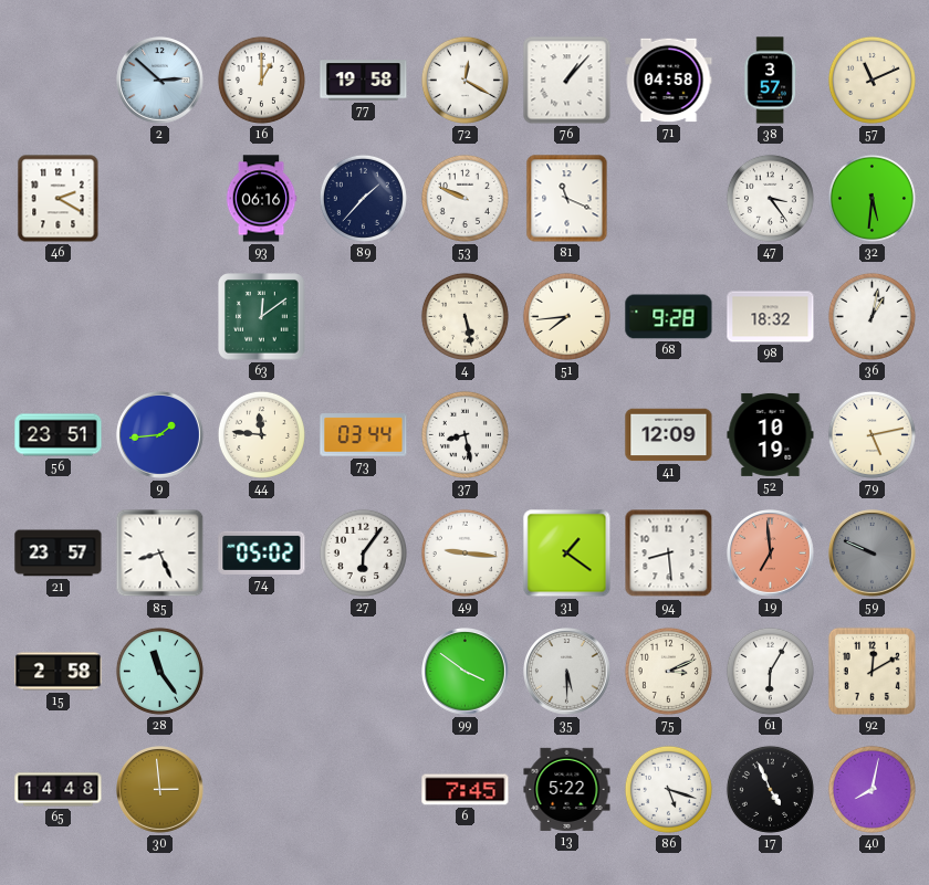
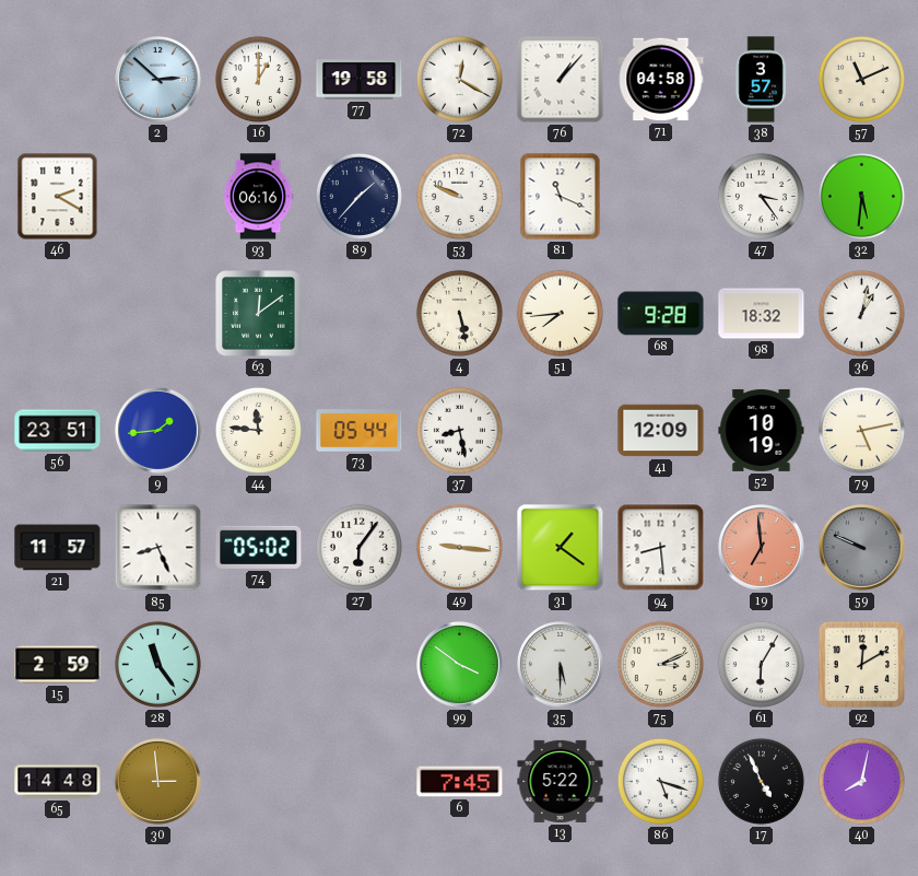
73: 03:44 -> 05:44 (360, 431)
21: 23:57 -> 11:57 (58, 548)
15: 2:58 -> 2:59 (58, 665)
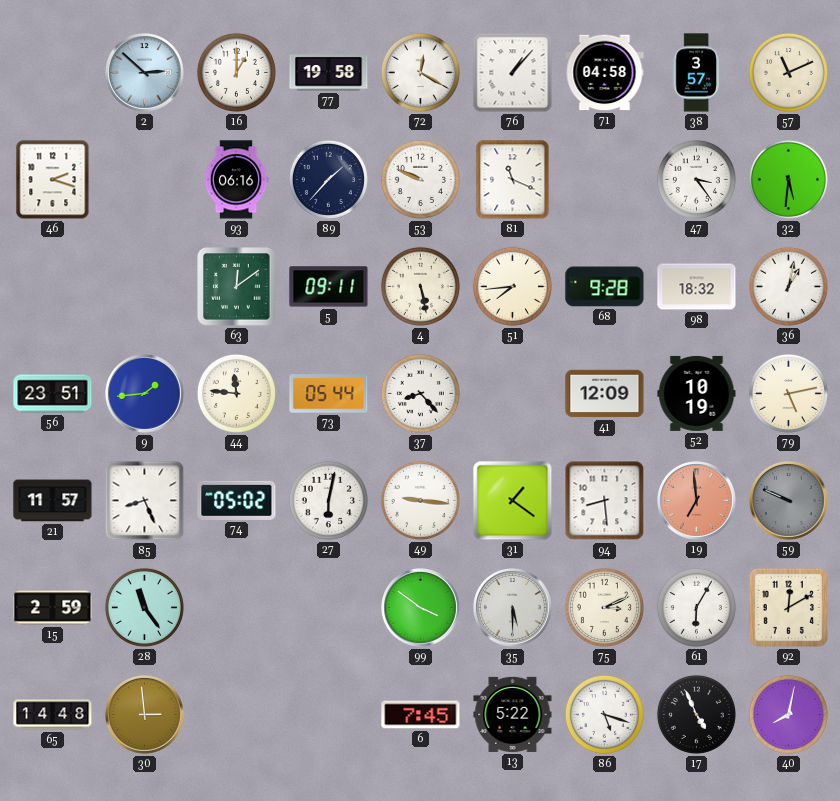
46: 2:20 -> 2:18 (53, 180)
5: none -> 09:11 (329, 287)
37: 8:28 -> 8:23 (420, 393)
27: 6:06 -> 6:02 (328, 500)
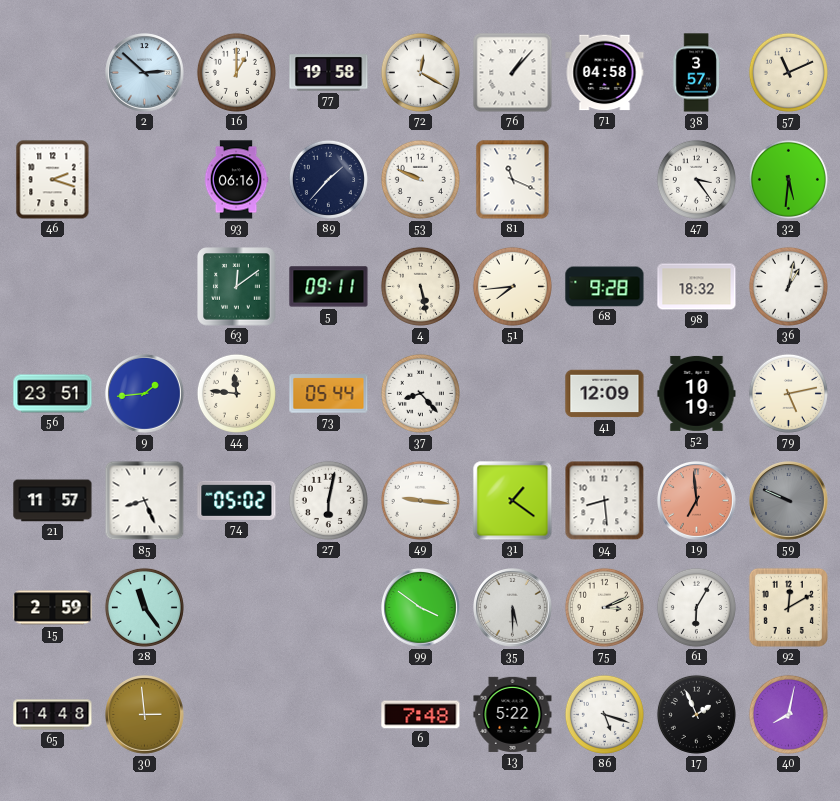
6: 7:45 -> 7:48 (421, 715)
17: 4:56 -> 1:56 (696, 714)
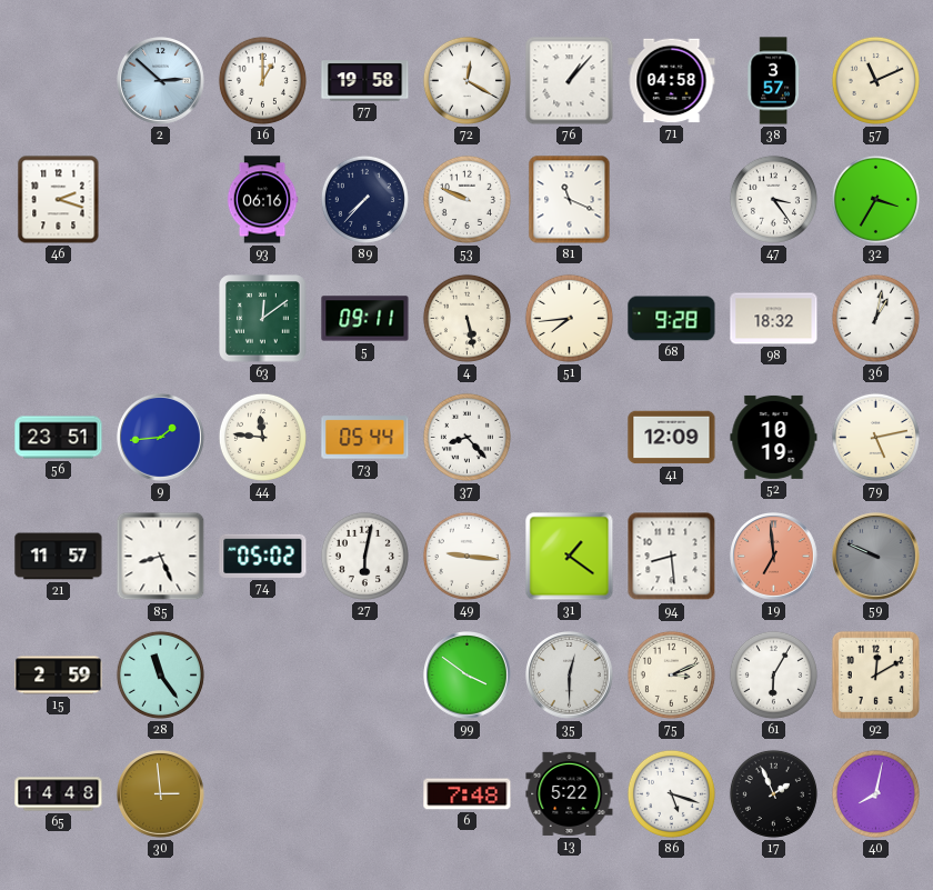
89: 1:37 -> 7:37 (364, 199)
32: 5:31 -> 3:35 (875, 199)
35: 5:30 -> 12:30 (570, 676)
